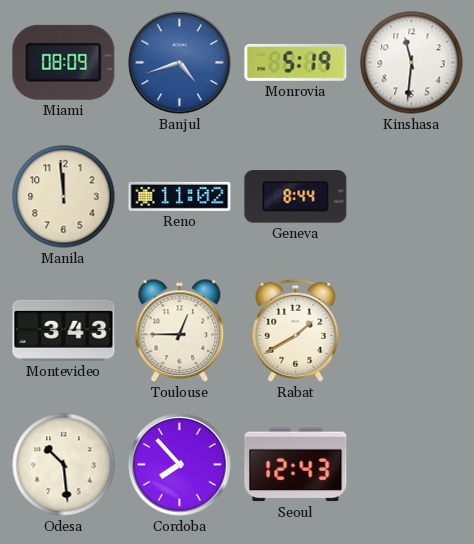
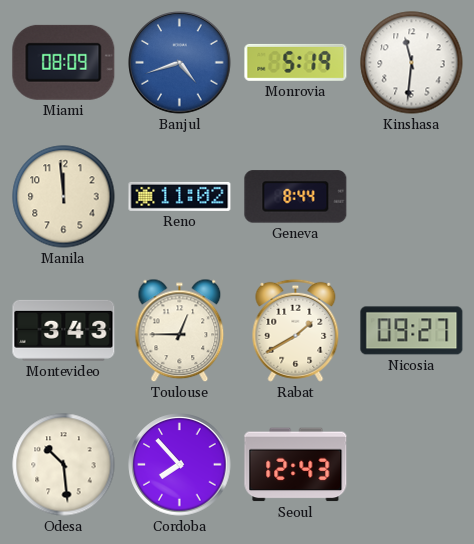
Nicosia: none -> 09:27 (412, 331)
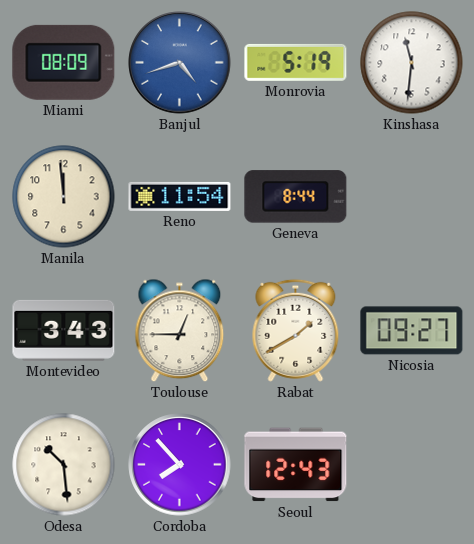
Reno: 11:02 -> 11:54 (180, 196)
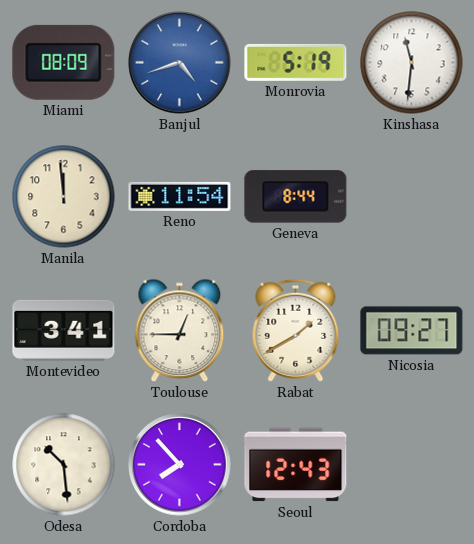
Montevideo: 3:43 -> 3:41 (64, 330)
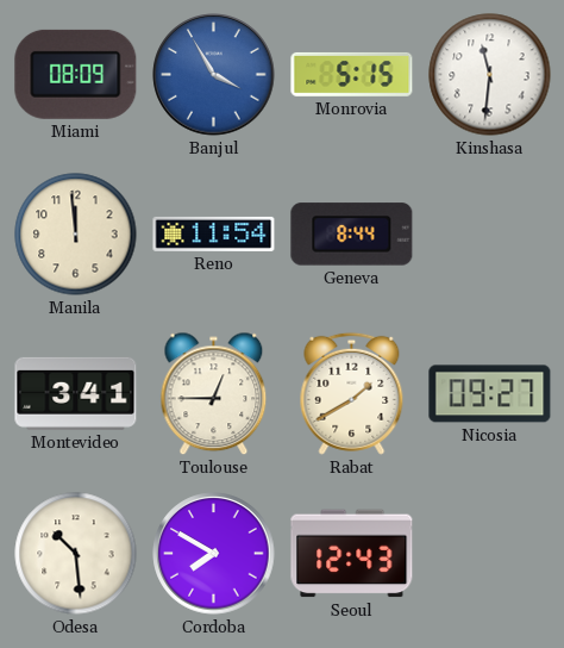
Banjul: 4:42 -> 3:55 (214, 75)
Monrovia: 5:19 -> 5:15 (352, 74)
Cordoba: 7:53 -> 7:50 (214, 554)
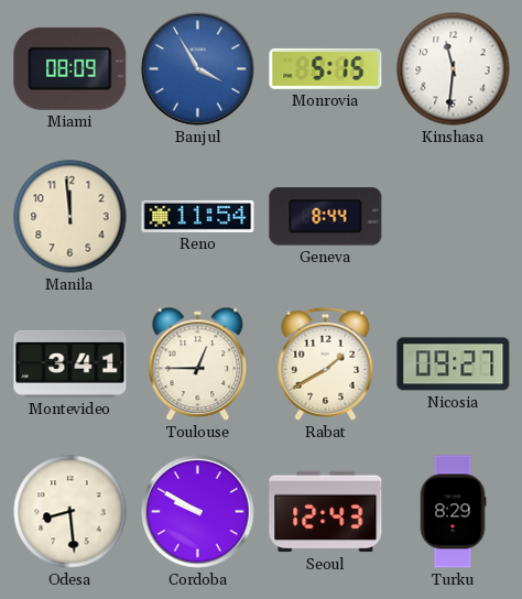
Odesa: 10:29 -> 8:29 (70, 512)
Cordoba: 7:50 -> 9:50 (198, 512)
Turku: none -> 8:29 (453, 512)
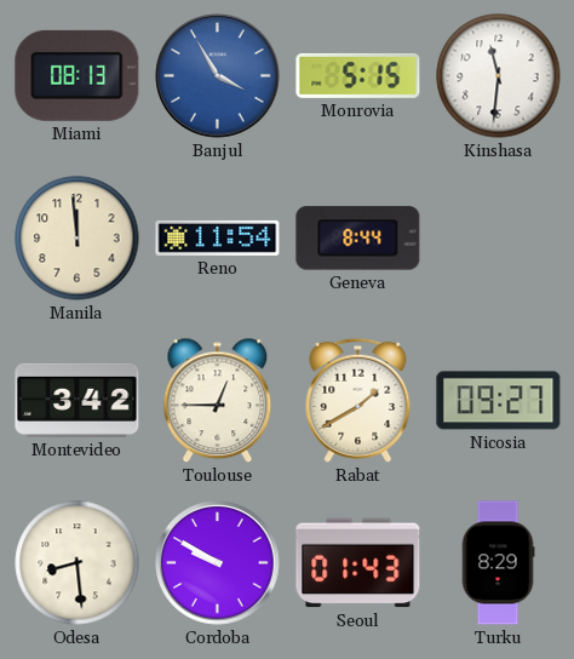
Miami: 08:09 -> 08:13 (78, 75)
Montevideo: 3:41 -> 3:42 (78, 400)
Seoul: 12:43 -> 01:43 (358, 563)
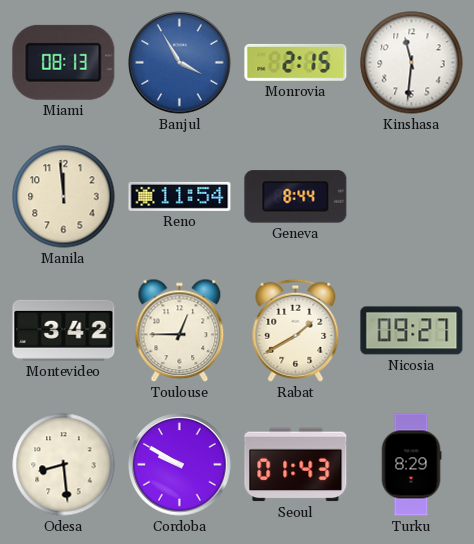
Monrovia: 5:15 -> 2:15 (296, 62)
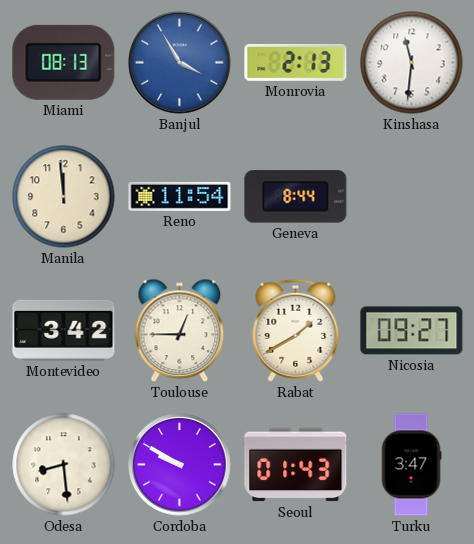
Monrovia: 2:15 -> 2:13 (296, 62)
Turku: 8:29 -> 3:47 (411, 465)
